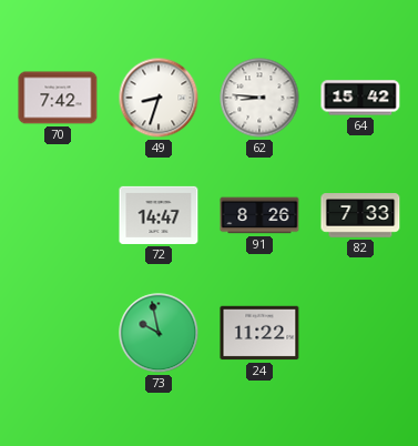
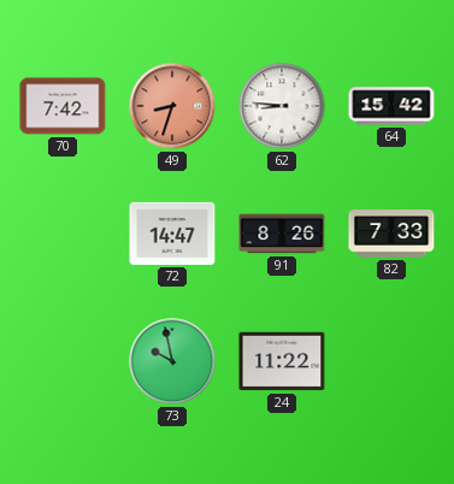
49 dial: white -> salmon (172, 106)
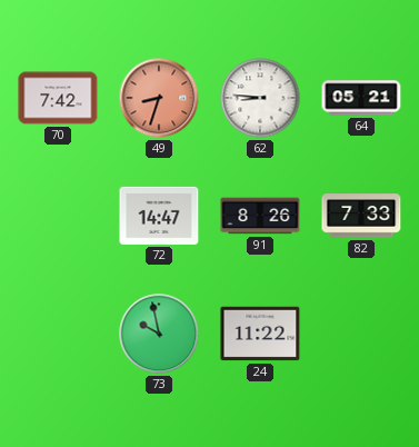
64: 15:42 -> 05:21 (361, 98)
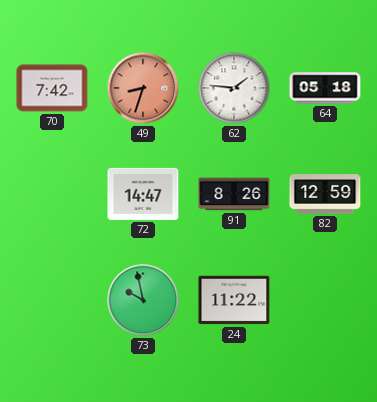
62: 8:46 -> 1:46 (234, 88)
64: 05:21 -> 05:18 (325, 88)
82: 7:33 -> 12:59 (325, 194)
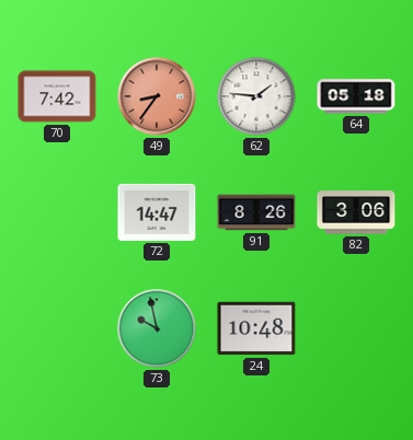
49: 8:33 -> 8:36 (157, 96)
82: 12:59 -> 3:06 (356, 212)
24: 11:22 -> 10:48 (256, 328)
